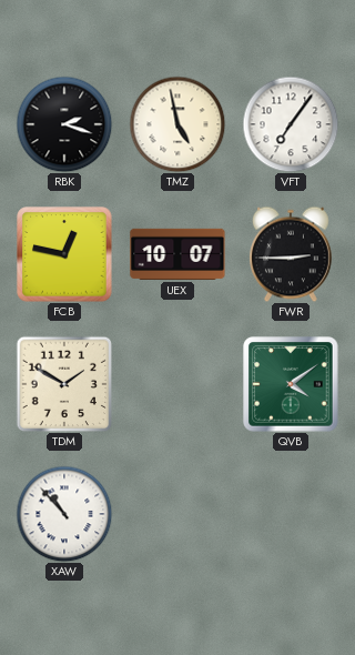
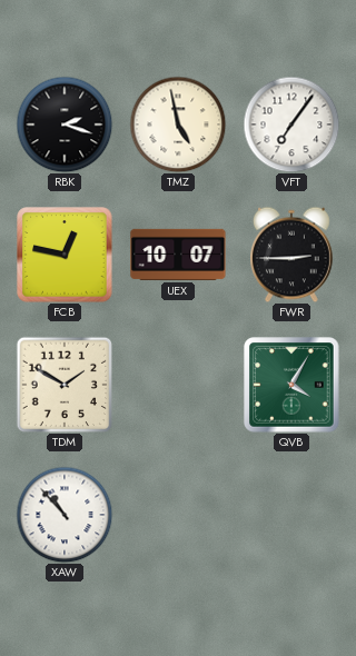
QVB: 4:09 -> 4:05 (291, 385)
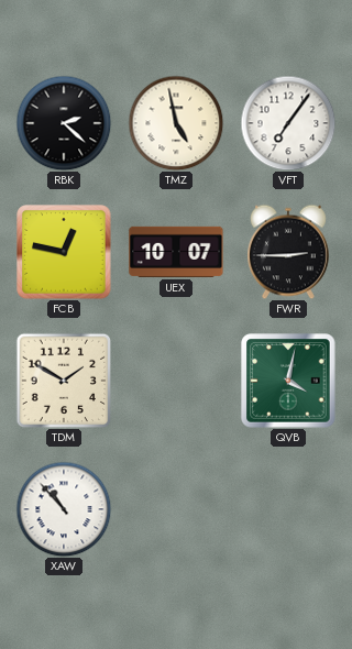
RBK: 2:18 -> 2:22 (64, 123)
QVB: 4:05 -> 4:02 (288, 381)
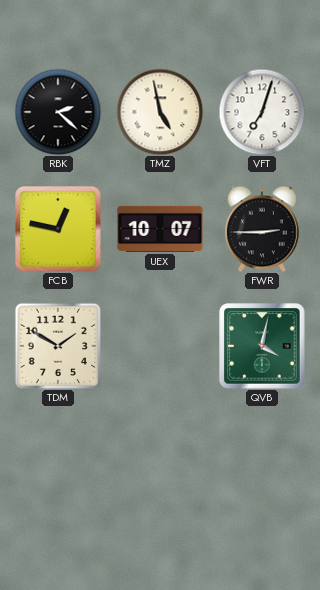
VFT: 7:06 -> 7:03 (262, 112)
XAW: 10:53 -> none (64, 509)
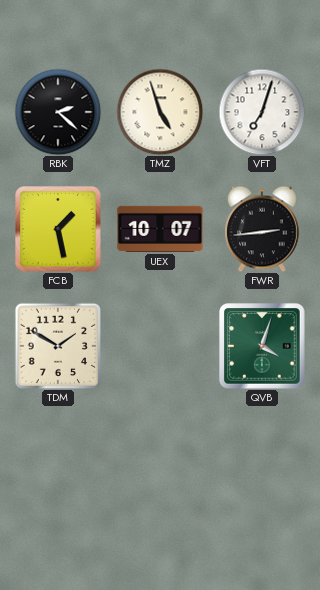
TMZ: 4:58 -> 4:57 (160, 112)
FCB: 12:47 -> 1:28 (58, 229)
FWR: 2:45 -> 2:44 (263, 229)
QVB: 4:02 -> 4:03 (262, 346)
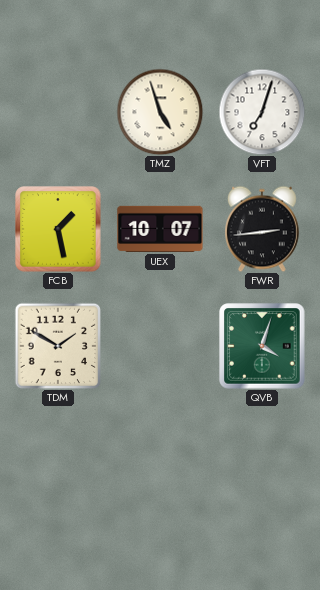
RBK: 2:22 -> none (58, 112)
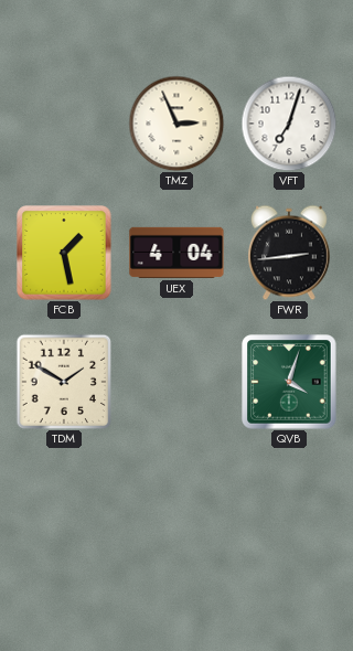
TMZ: 4:57 -> 2:56 (176, 124)
UEX: 10:07 -> 4:04 (176, 253)
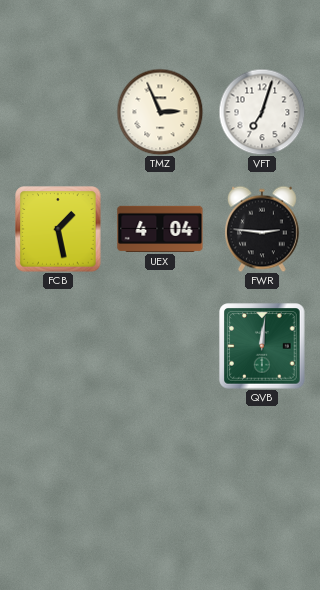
FWR: 2:44 -> 2:46 (263, 229)
TDM: 1:50 -> none (63, 381)
QVB: 4:03 -> 12:01 (262, 346)
